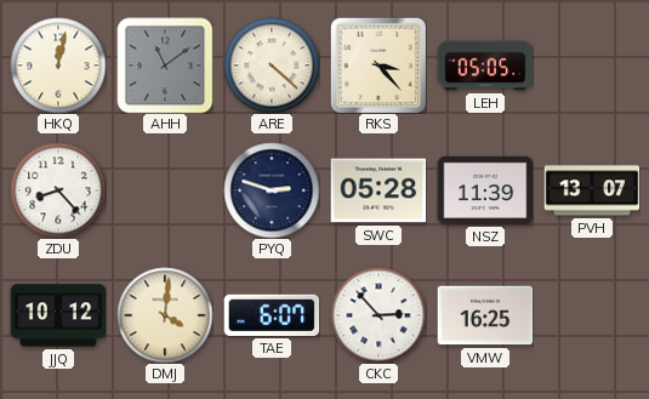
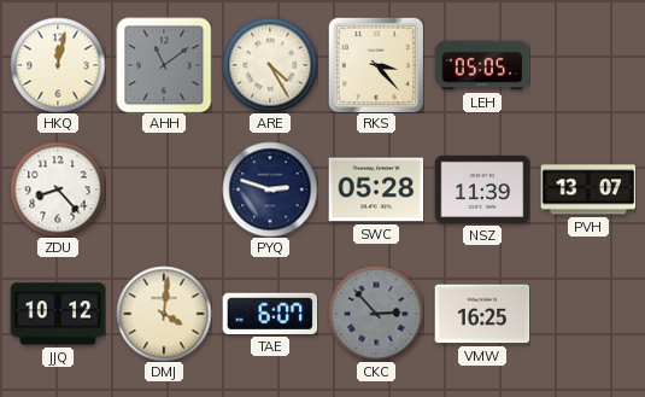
ARE: 4:22 -> 4:25 (270, 65)
CKC dial: white -> grey (376, 314)
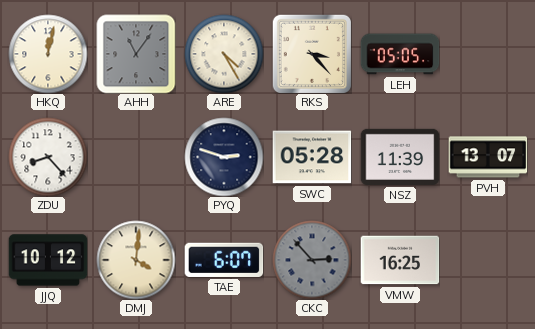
AHH: 11:09 -> 11:06 (136, 54)
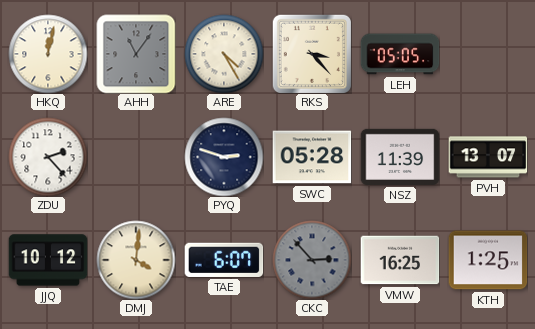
ZDU: 8:23 -> 2:23 (48, 157)
KTH: none -> 1:25 (488, 260)
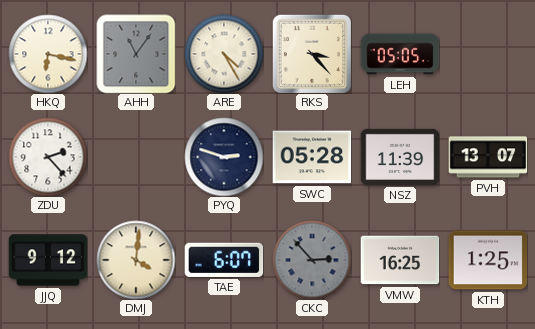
HKQ: 12:02 -> 6:17 (48, 54)
JJQ: 10:12 -> 9:12 (48, 260)
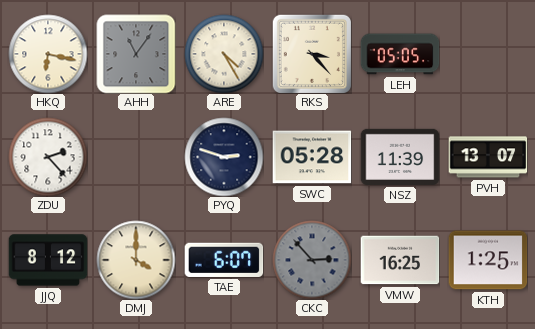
JJQ: 9:12 -> 8:12 (48, 260)
DMJ: 4:01 -> 4:00 (136, 260)
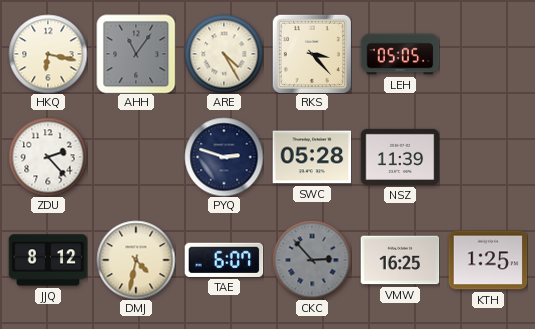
PVH: 13:07 -> none (488, 157)
DMJ: 4:00 -> 4:32 (136, 260)
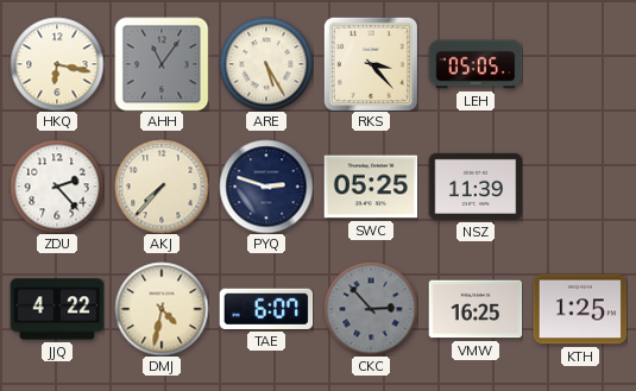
ARE: 4:25 -> 5:25 (266, 64)
AKJ: none -> 7:37 (162, 187)
SWC: 05:28 -> 05:25 (371, 187)
JJQ: 8:12 -> 4:22 (57, 309)
